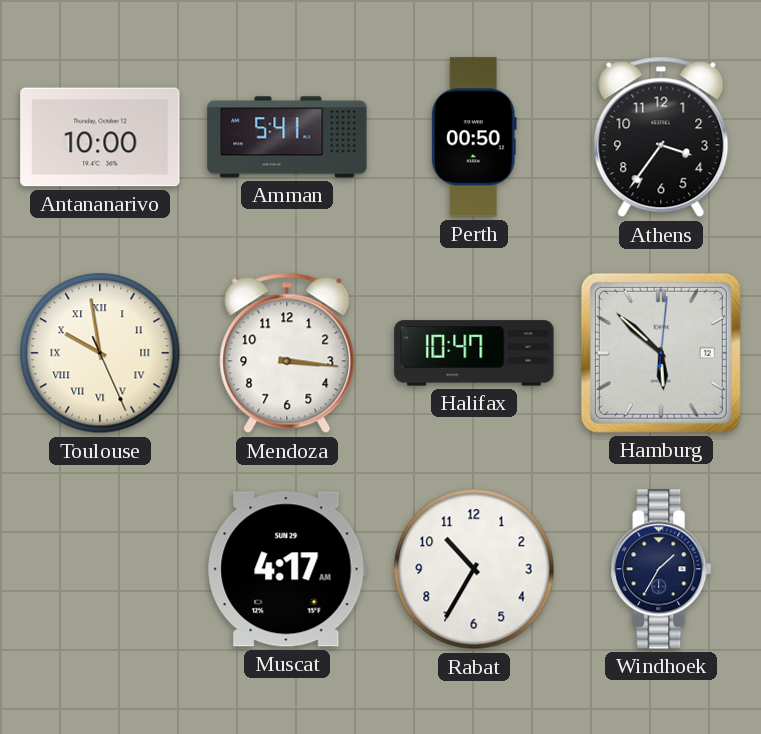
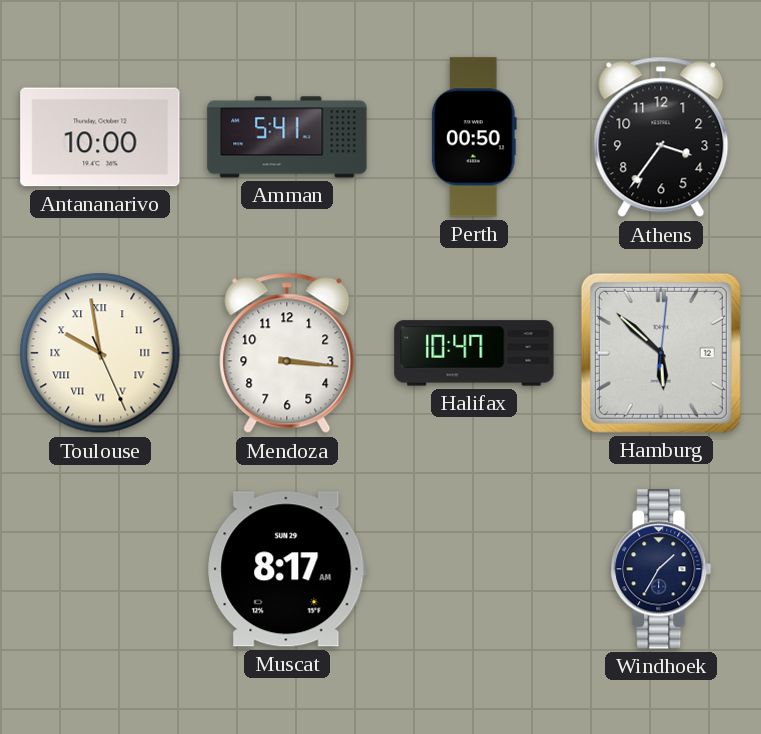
Muscat: 4:17 -> 8:17 (287, 569)
Rabat: 10:35 -> none (474, 569)
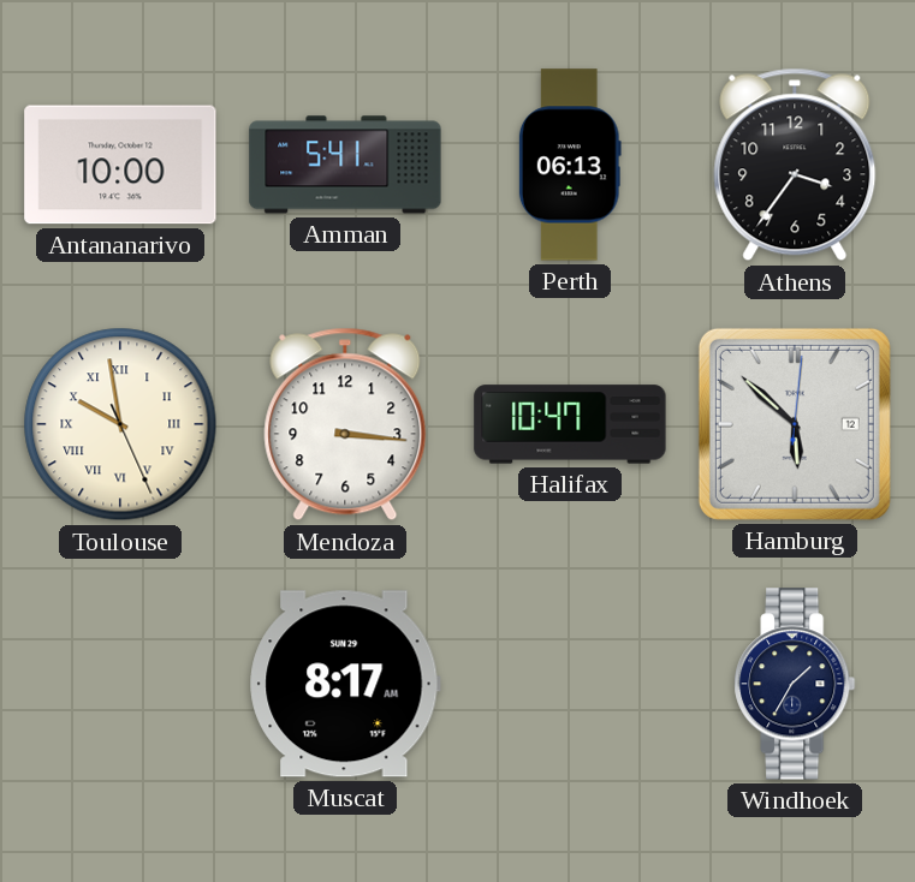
Perth: 00:50 -> 06:13 (570, 165)
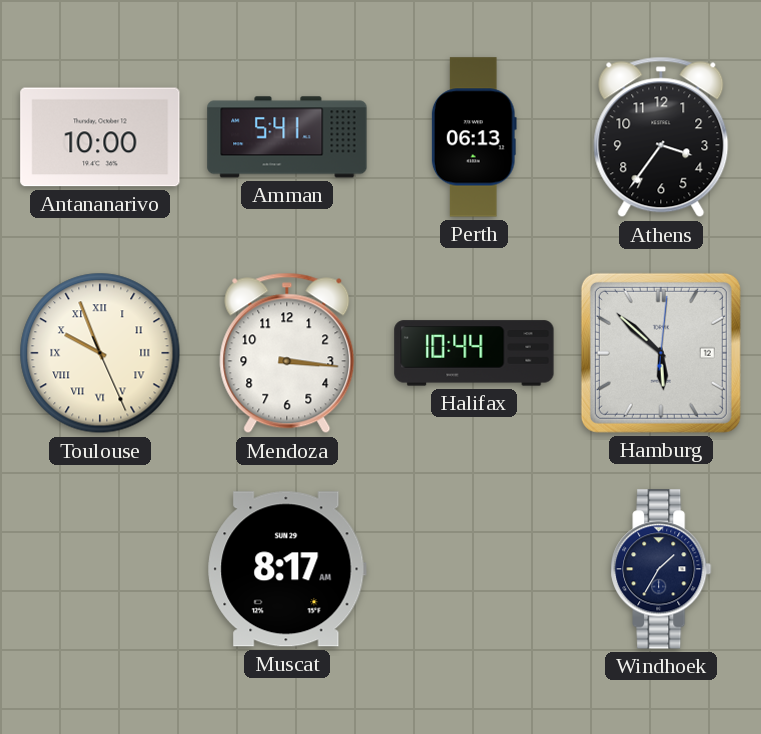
Toulouse: 9:58 -> 9:56 (100, 353)
Halifax: 10:47 -> 10:44 (474, 353)
